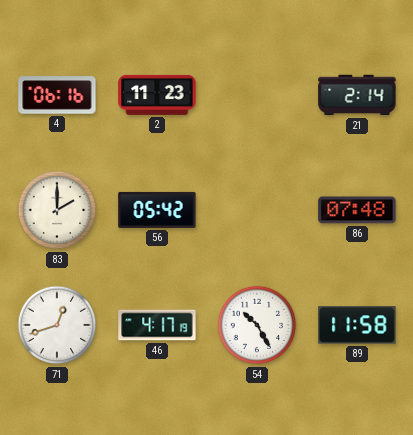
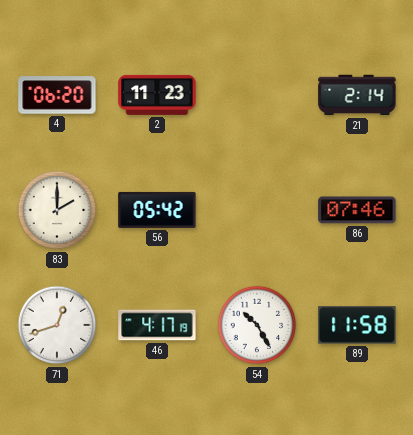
4: 06:16 -> 06:20 (57, 95)
86: 07:48 -> 07:46 (357, 210)
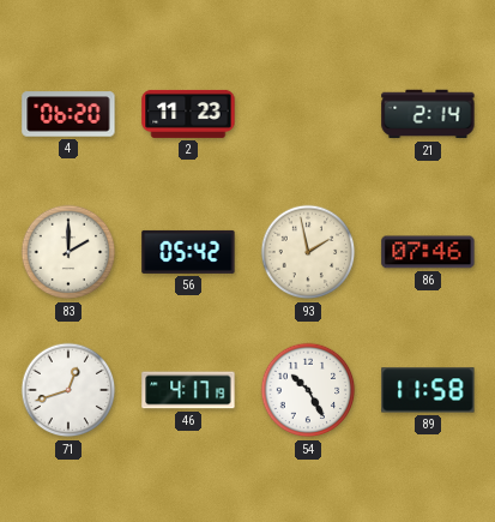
93: none -> 1:58 (308, 252)
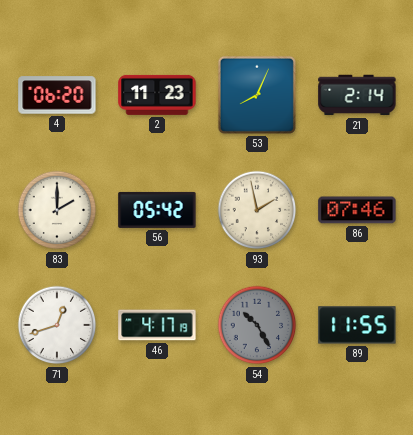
53: none -> 8:04 (257, 95)
54 dial: white -> grey (257, 325)
89: 11:58 -> 11:55 (357, 325)
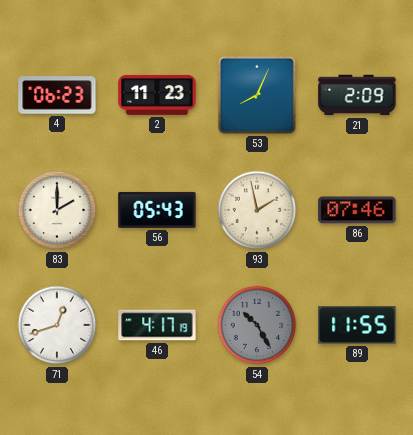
4: 06:20 -> 06:23 (57, 95)
21: 2:14 -> 2:09 (357, 95)
56: 05:42 -> 05:43 (157, 210)
